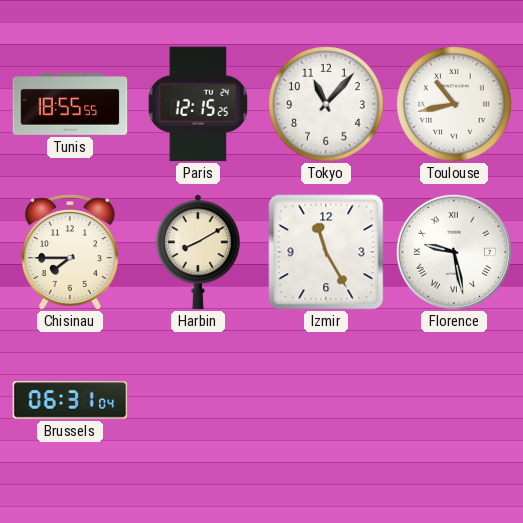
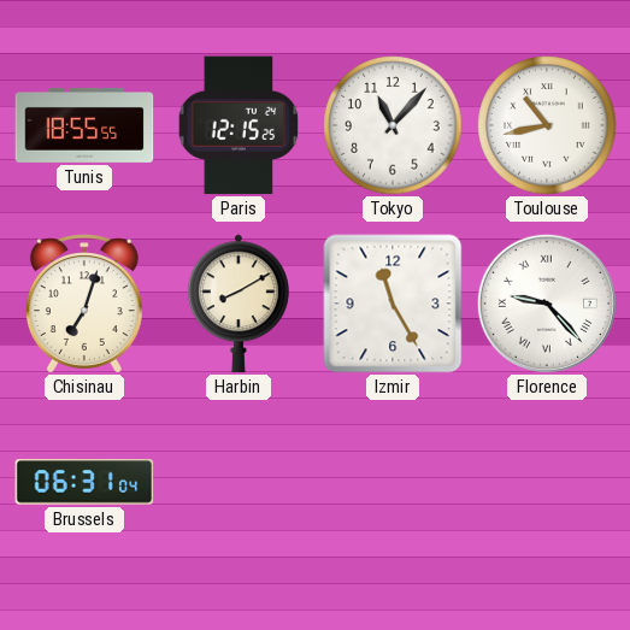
Chisinau: 7:45 -> 7:03 (84, 304)
Florence: 9:28 -> 9:23 (547, 304)
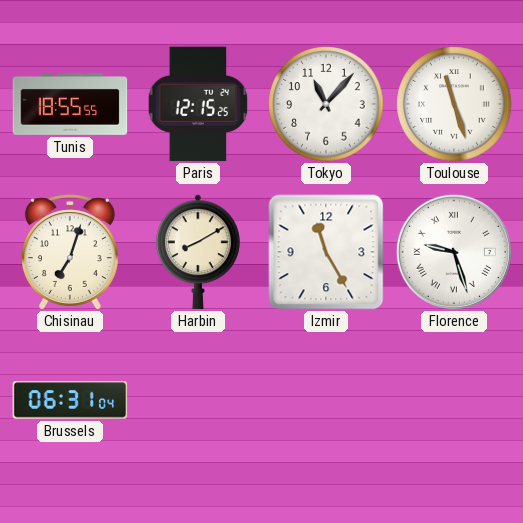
Toulouse: 10:43 -> 11:27 (454, 104)
Florence: 9:23 -> 9:27 (454, 252)
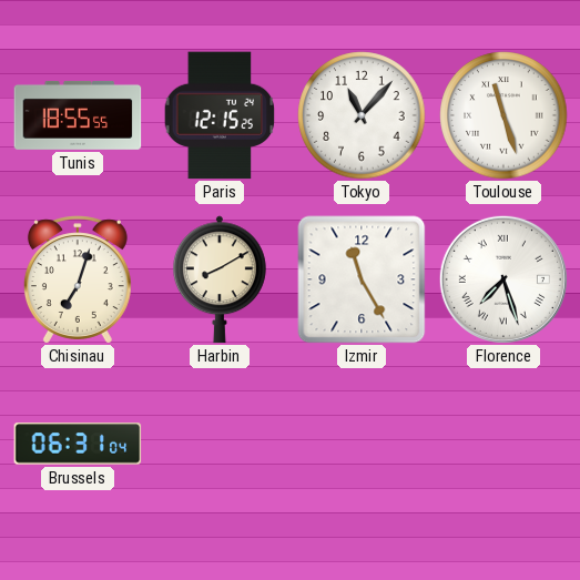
Florence: 9:27 -> 7:27 (503, 279)
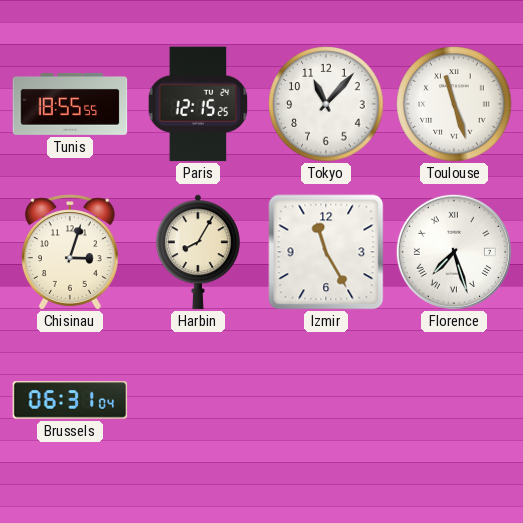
Chisinau: 7:03 -> 3:03 (70, 252)
Harbin: 8:10 -> 8:05 (198, 252)
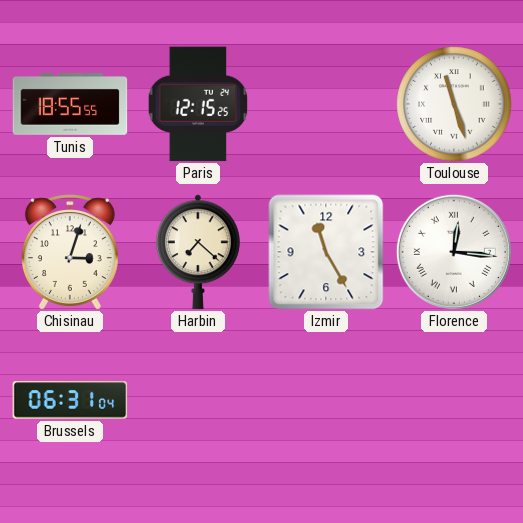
Tokyo: 11:07 -> none (326, 104)
Harbin: 8:05 -> 7:22 (198, 252)
Florence: 7:27 -> 12:16 (454, 252)
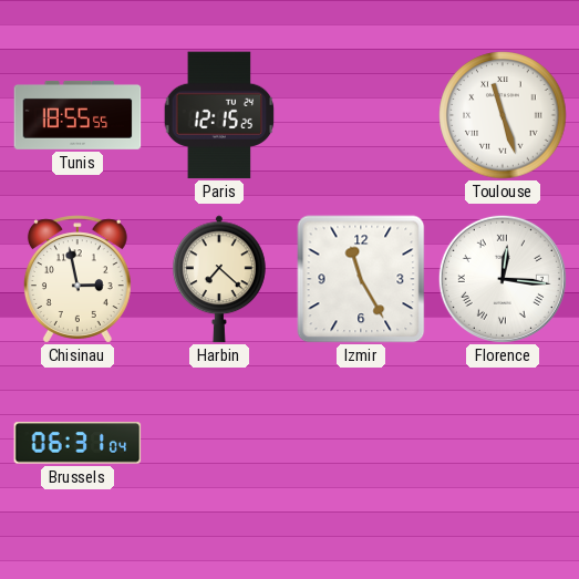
Chisinau: 3:03 -> 2:58 (77, 279)
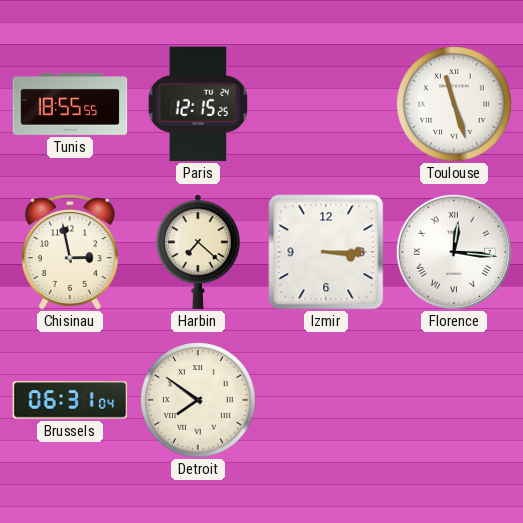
Izmir: 11:25 -> 3:15 (326, 252)
Detroit: none -> 7:51 (198, 400)
